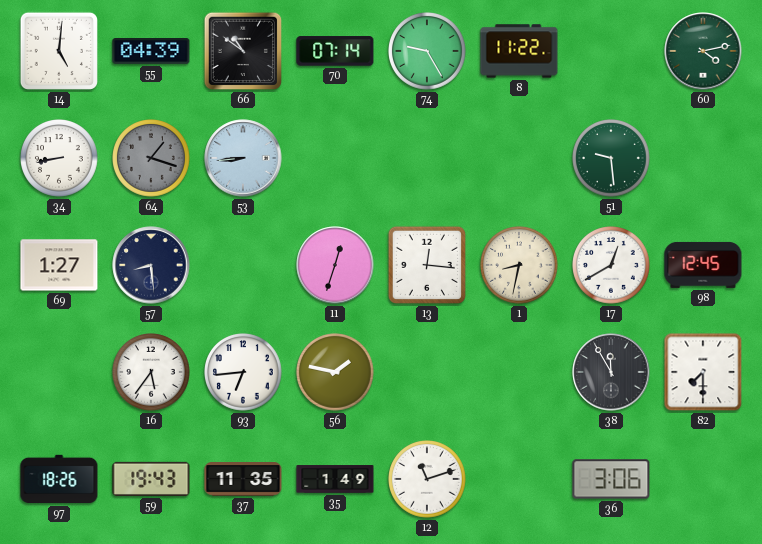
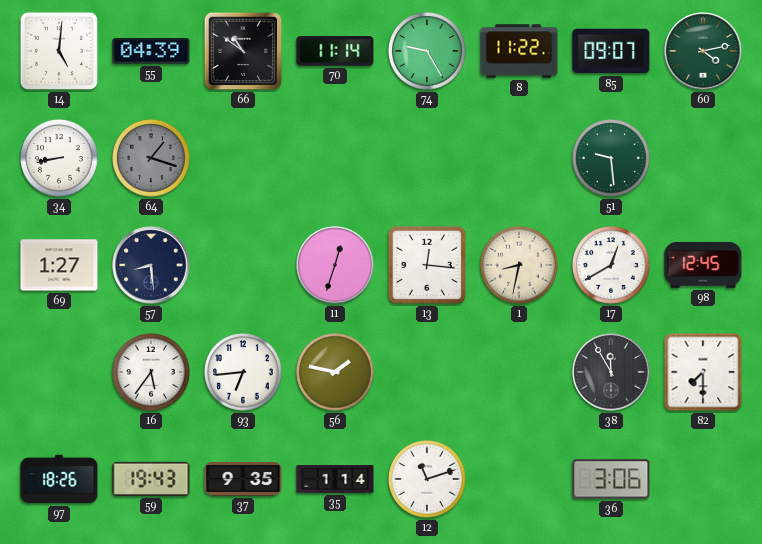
70: 07:14 -> 11:14 (335, 51)
85: none -> 09:07 (611, 51)
53: 8:44 -> none (243, 158)
37: 11:35 -> 9:35 (243, 479)
35: 1:49 -> 1:14 (335, 479)
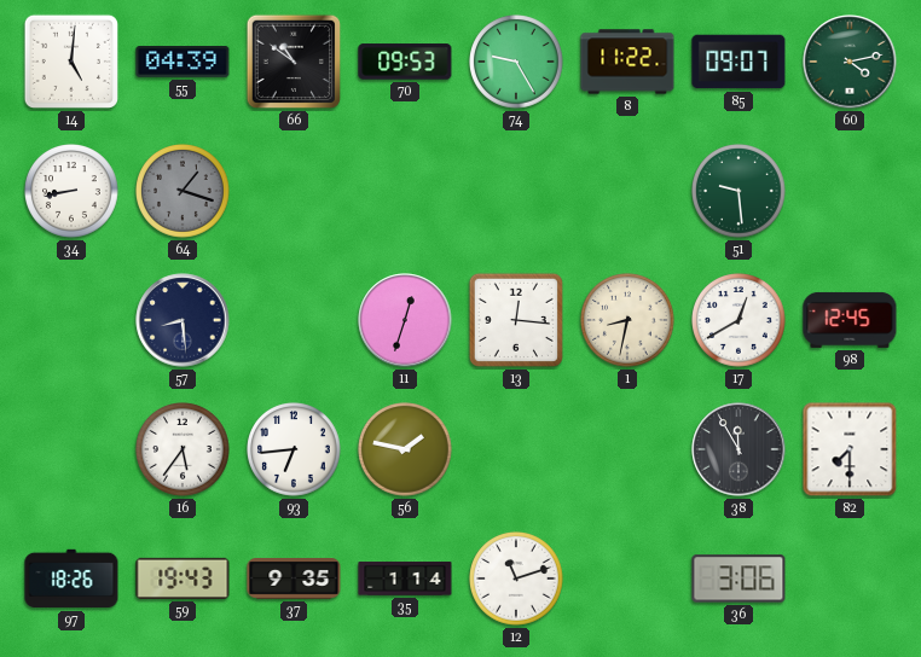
70: 11:14 -> 09:53 (405, 62)
69: 1:27 -> none (59, 265)
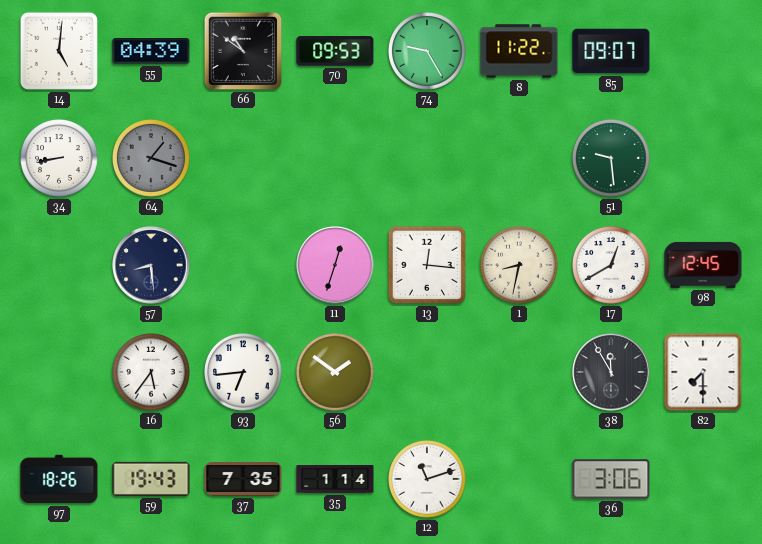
60: 4:13 -> none (850, 62)
56: 1:47 -> 1:51 (336, 373)
37: 9:35 -> 7:35 (243, 479)
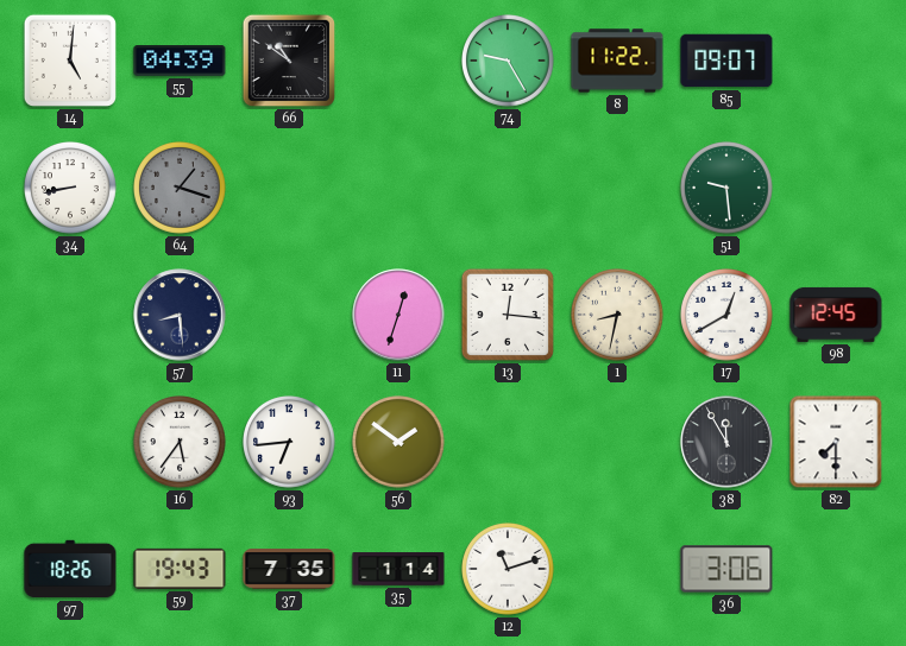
70: 09:53 -> none (335, 51)
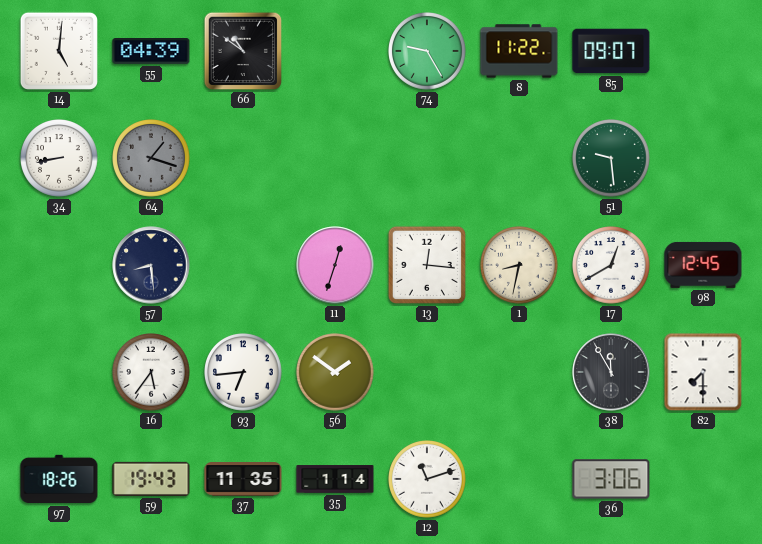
37: 7:35 -> 11:35 (243, 479)
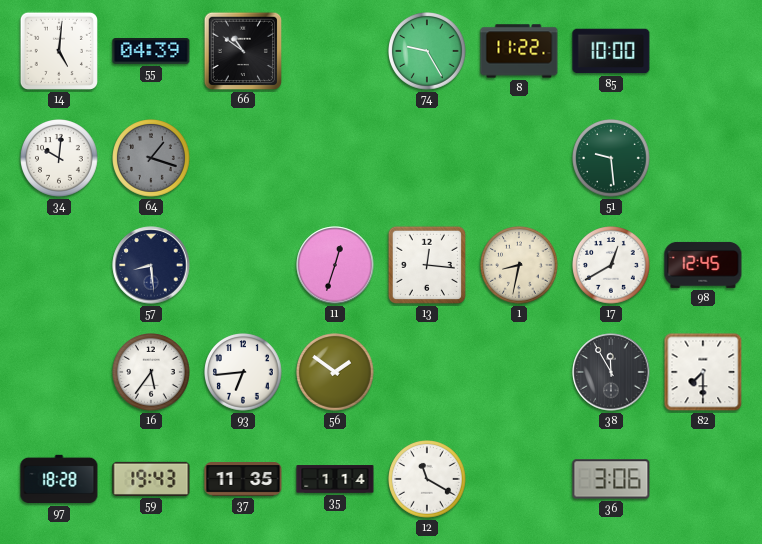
85: 09:07 -> 10:00 (611, 51)
34: 8:43 -> 10:01 (60, 159)
97: 18:26 -> 18:28 (59, 479)
12: 11:12 -> 11:20 (428, 480)
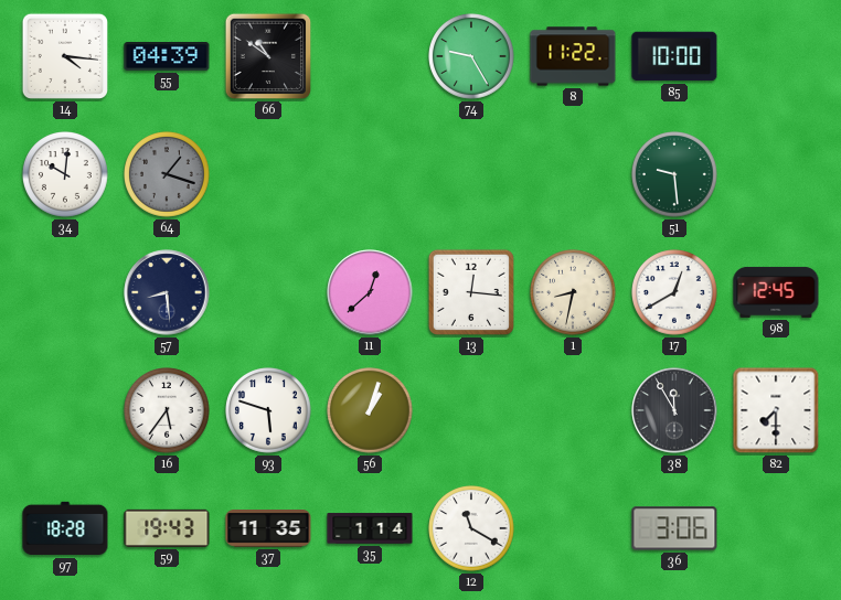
14: 5:01 -> 4:16 (65, 56)
11: 12:33 -> 12:38 (370, 292)
93: 6:44 -> 5:48 (269, 411)
56: 1:51 -> 1:03 (371, 411)
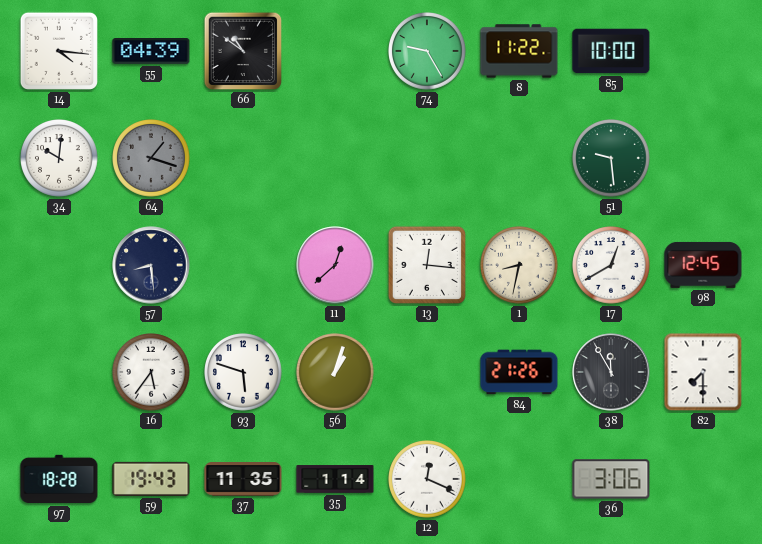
84: none -> 21:26 (519, 372)
12: 11:20 -> 12:19 (428, 480)
